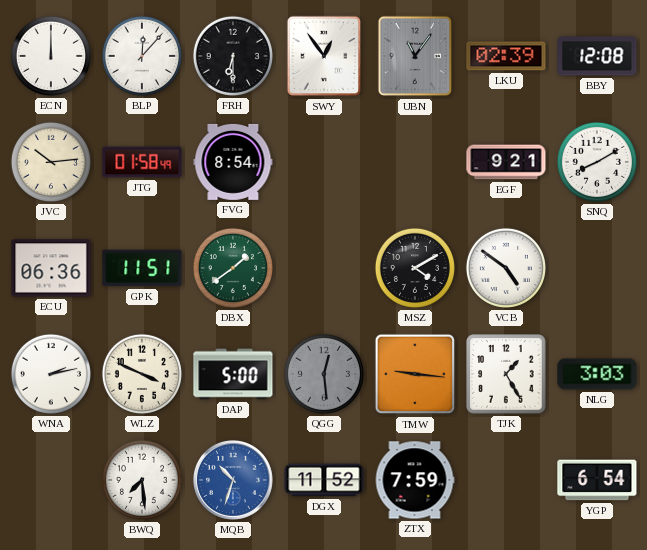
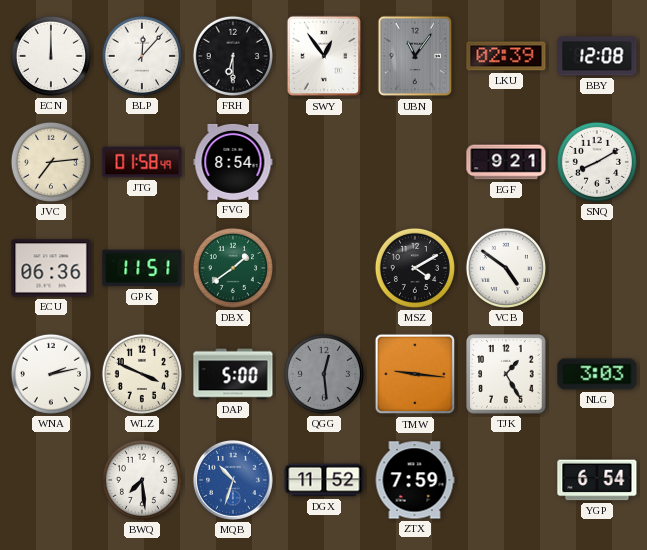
JVC: 10:14 -> 7:14 (51, 162)
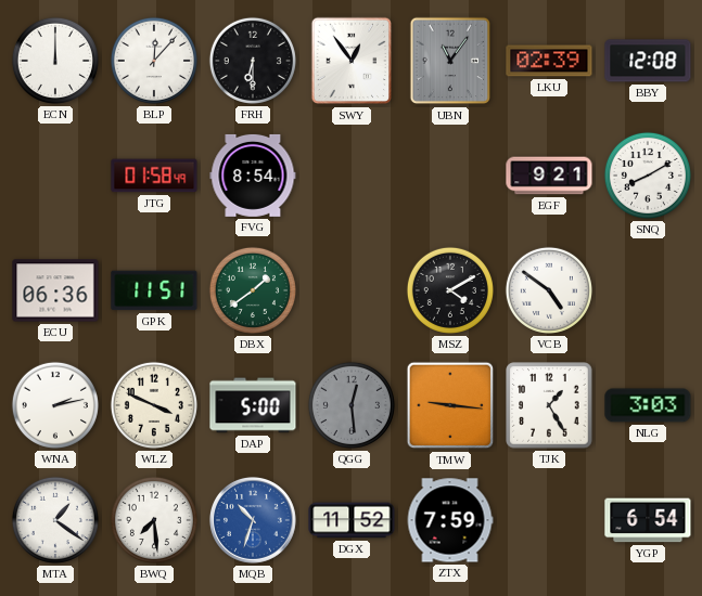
JVC: 7:14 -> none (51, 162)
MTA: none -> 1:21 (55, 520)
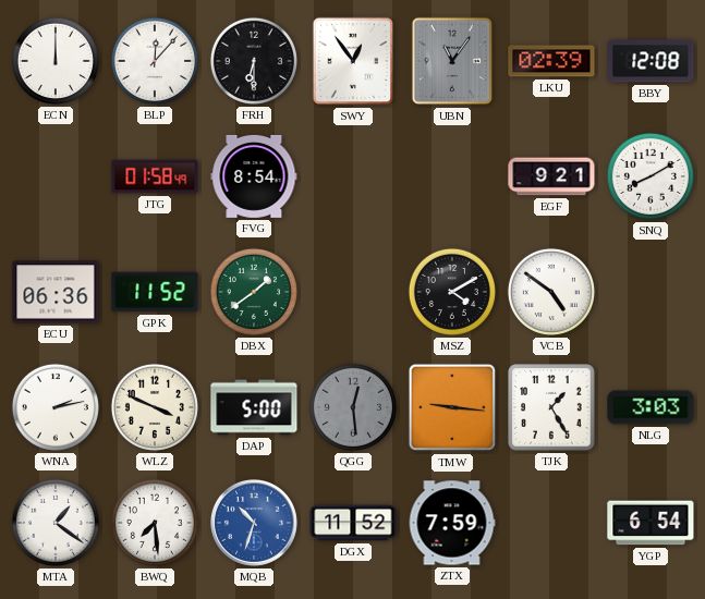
GPK: 11:51 -> 11:52 (155, 292)
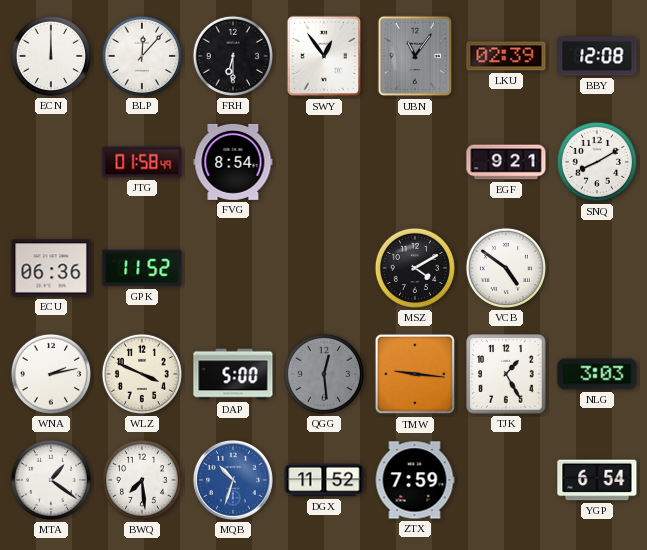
DBX: 1:39 -> none (254, 292)
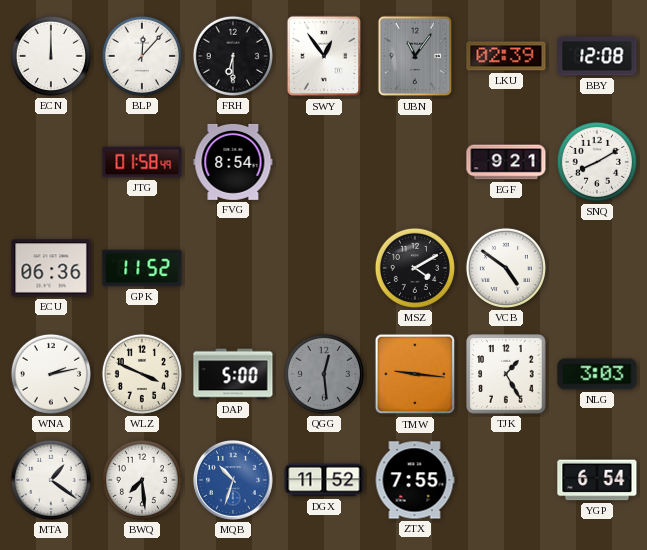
ZTX: 7:59 -> 7:55 (415, 480)
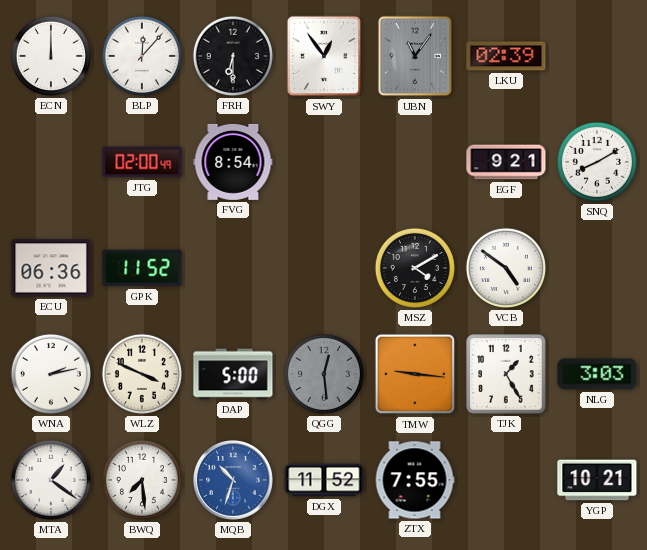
BBY: 12:08 -> none (597, 56)
JTG: 01:58 -> 02:00 (142, 162)
YGP: 6:54 -> 10:21 (597, 480)
